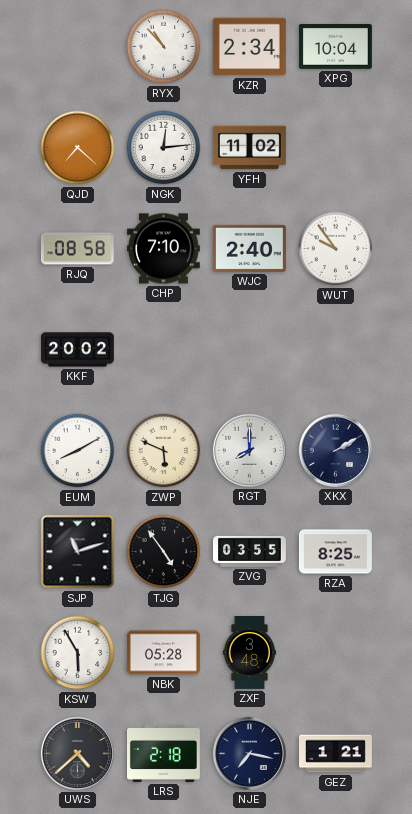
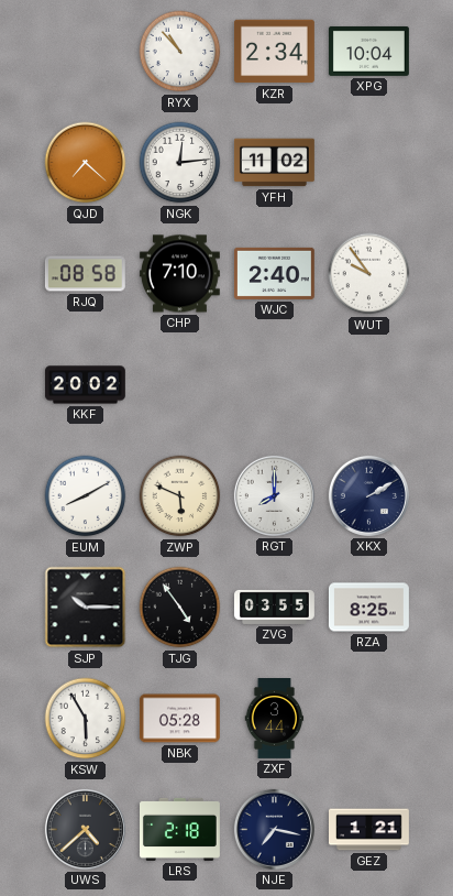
SJP: 11:12 -> 10:15 (86, 608)
ZXF: 3:48 -> 3:44 (275, 719)
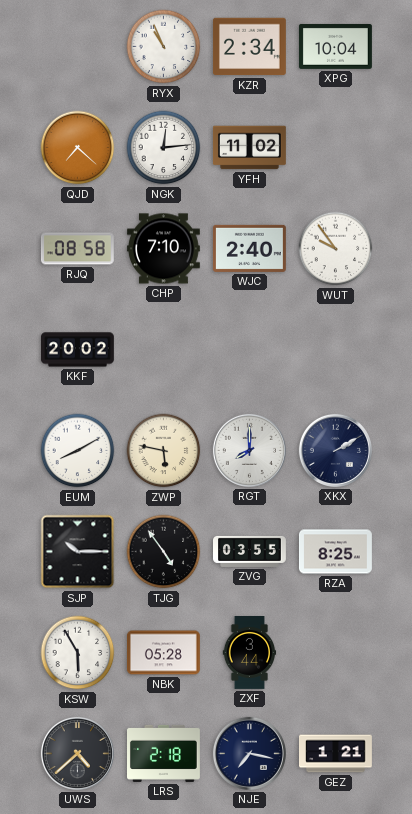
RYX: 10:53 -> 10:56 (164, 47)
ZWP: 5:49 -> 5:47 (164, 451)
